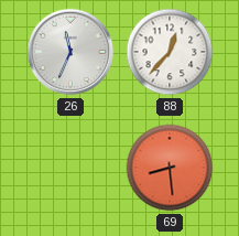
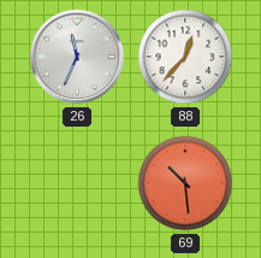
69: 8:29 -> 10:29 (185, 183)
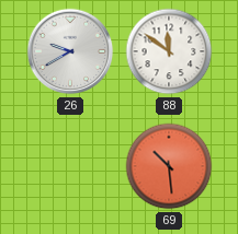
26: 11:34 -> 9:40 (70, 51)
88: 12:37 -> 11:51 (169, 51)
